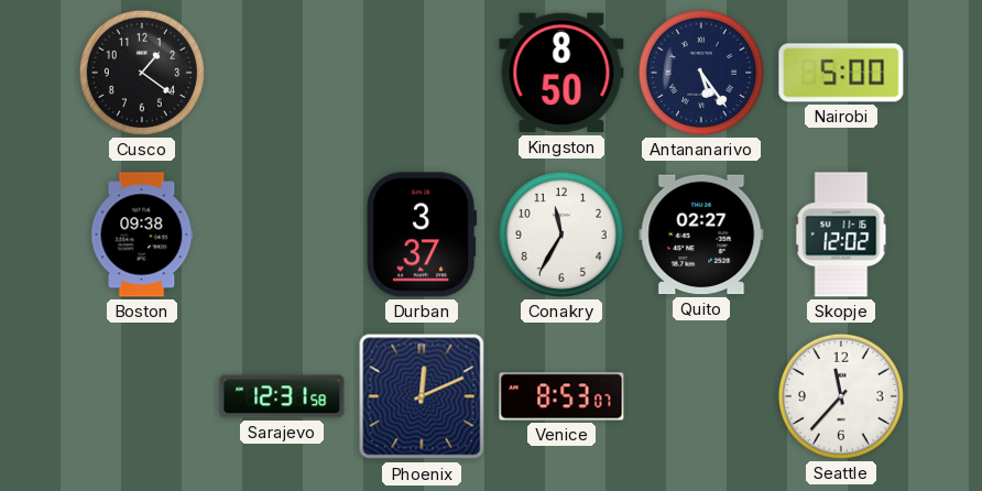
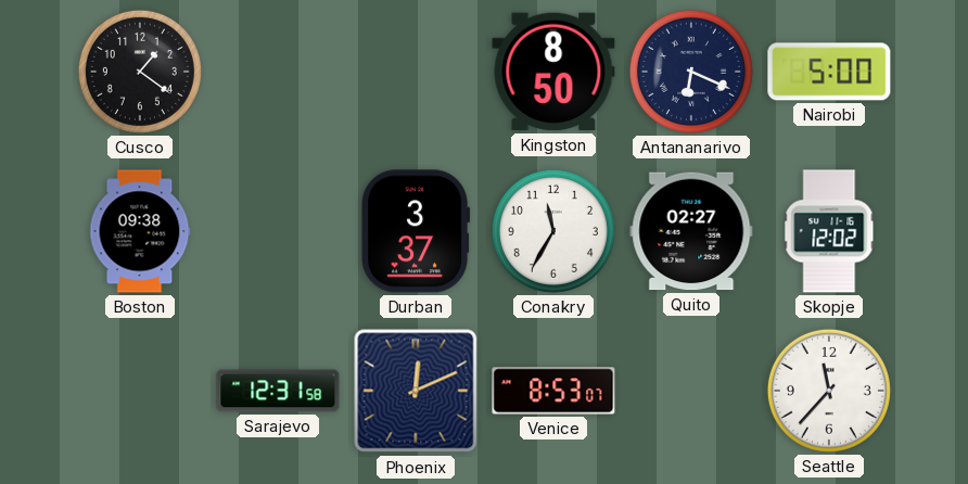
Antananarivo: 5:24 -> 6:19 (691, 72)
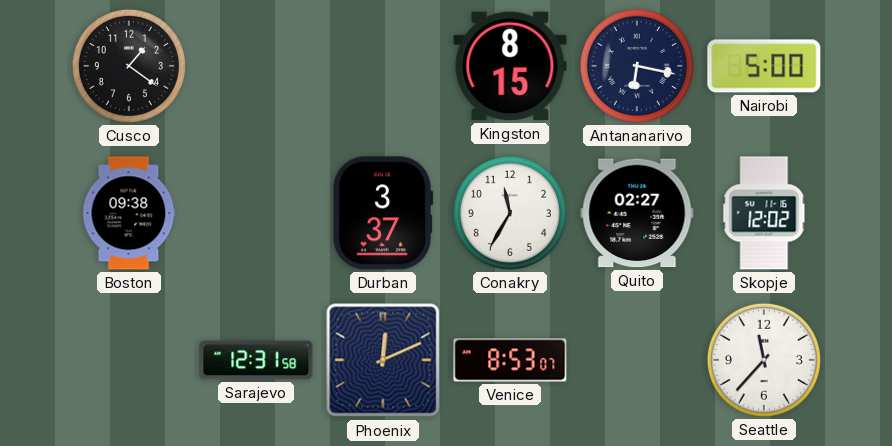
Kingston: 8:50 -> 8:15 (510, 66)
Antananarivo: 6:19 -> 6:17 (637, 66)
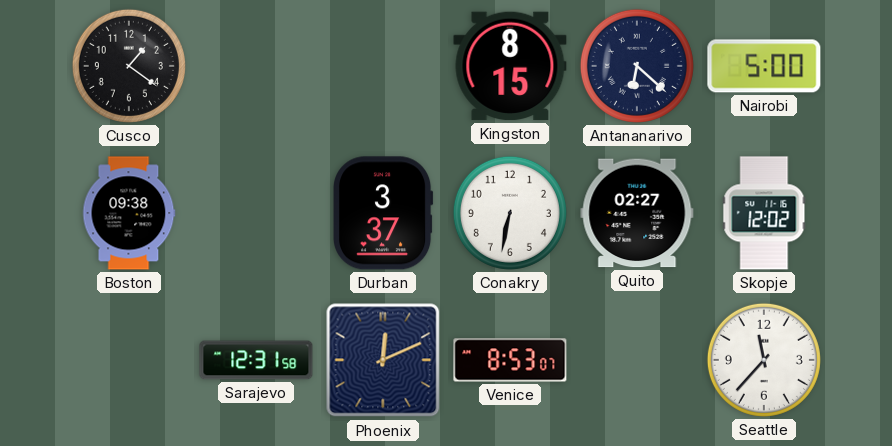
Antananarivo: 6:17 -> 6:22 (637, 66)
Conakry: 11:35 -> 6:32 (510, 213)
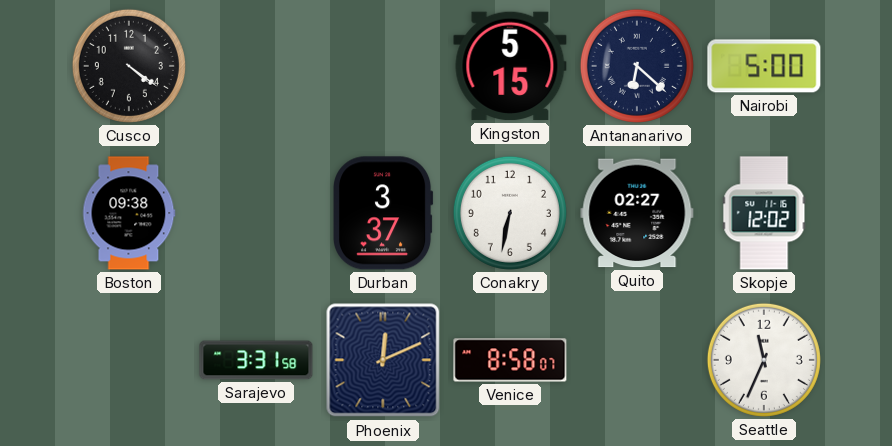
Cusco: 1:21 -> 4:21 (129, 66)
Kingston: 8:15 -> 5:15 (510, 66)
Sarajevo: 12:31 -> 3:31 (256, 360)
Venice: 8:53 -> 8:58 (510, 360)
Seattle: 11:37 -> 11:34 (764, 360)
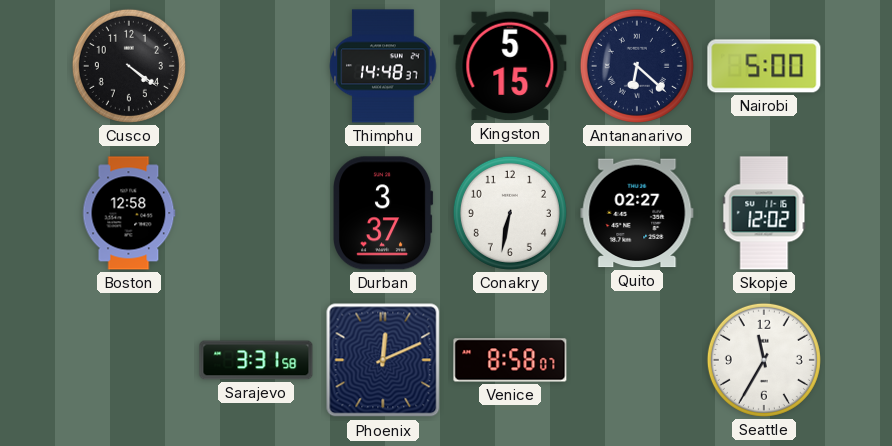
Thimphu: none -> 14:48 (383, 66)
Boston: 09:38 -> 12:58 (129, 213)
Seattle: 11:34 -> 11:35 (764, 360)
